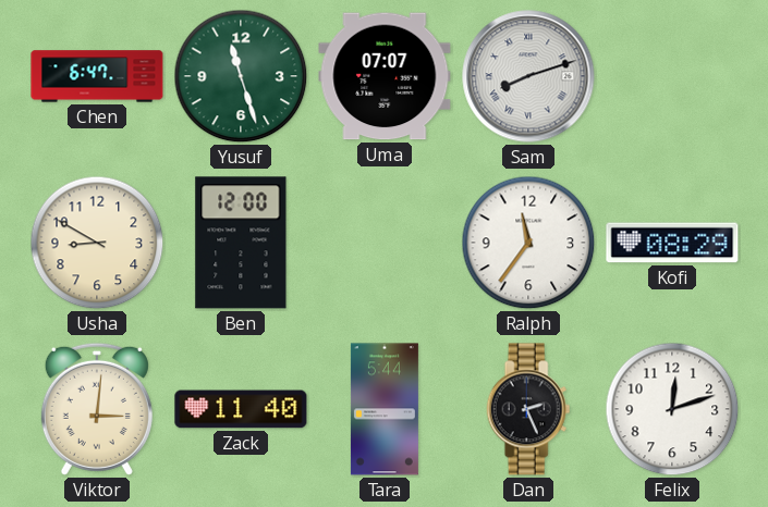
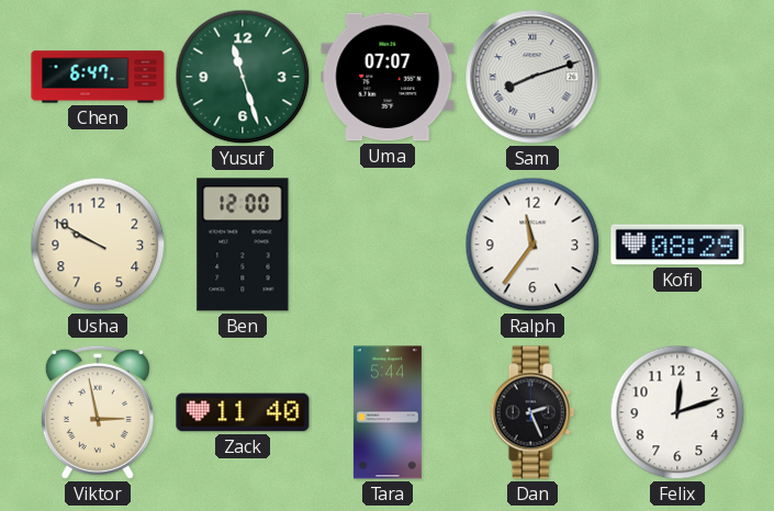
Usha: 8:50 -> 9:50 (98, 245)
Viktor: 3:01 -> 2:58 (98, 412)
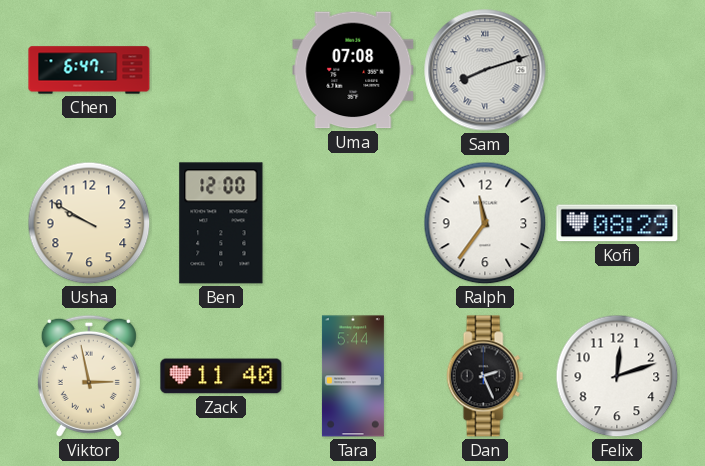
Yusuf: 11:27 -> none (243, 77)
Uma: 07:07 -> 07:08 (353, 70)
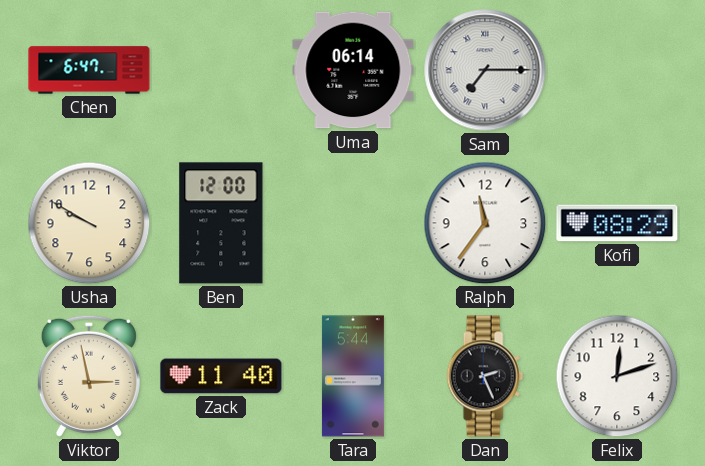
Uma: 07:08 -> 06:14 (353, 70)
Sam: 8:12 -> 7:15 (485, 70)
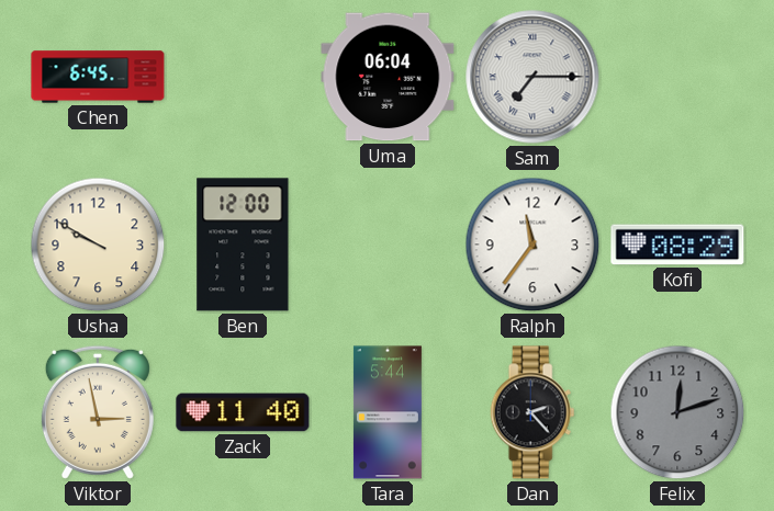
Chen: 6:47 -> 6:45 (98, 77)
Uma: 06:14 -> 06:04 (388, 77)
Dan: 2:26 -> 2:23 (532, 412)
Felix dial: white -> grey (677, 412)
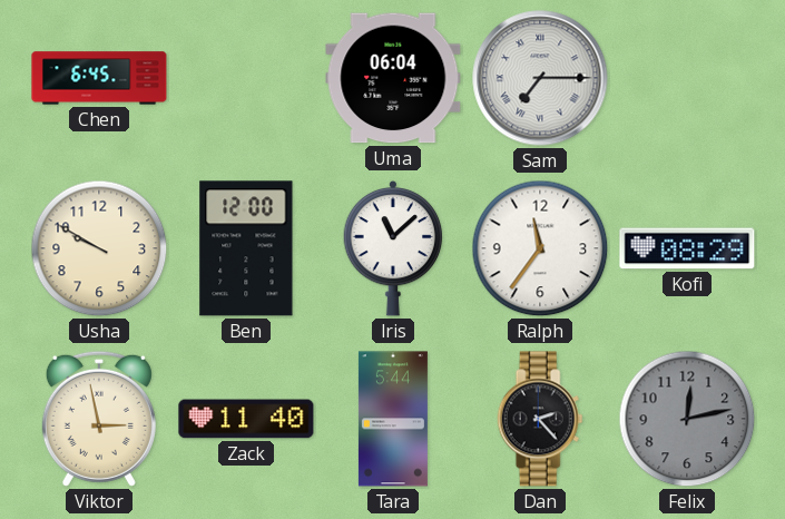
Iris: none -> 11:08 (393, 248)
Felix: 12:12 -> 12:13 (687, 419)
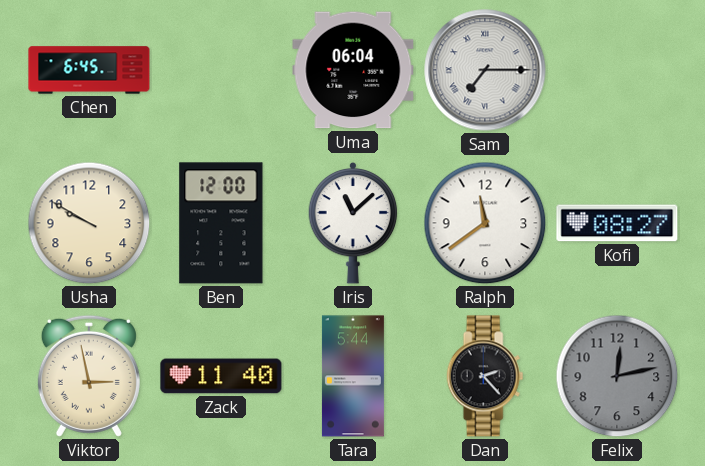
Ralph: 11:36 -> 11:39 (485, 223)
Kofi: 08:29 -> 08:27 (617, 223)
